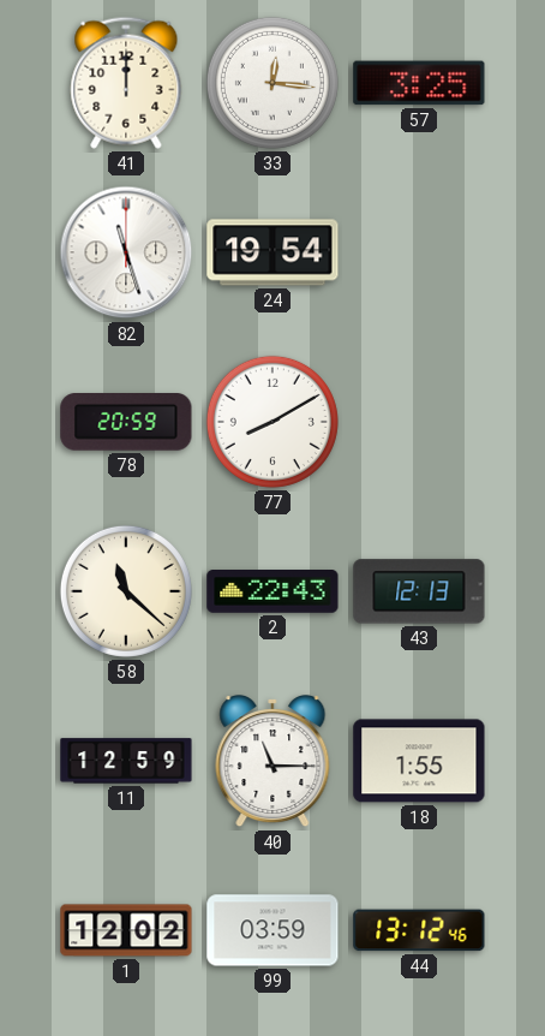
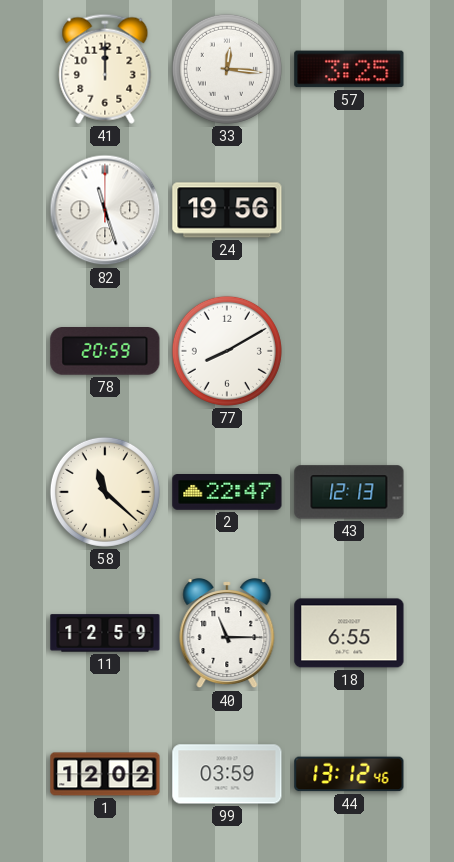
24: 19:54 -> 19:56 (227, 210)
2: 22:43 -> 22:47 (227, 493)
18: 1:55 -> 6:55 (349, 633)
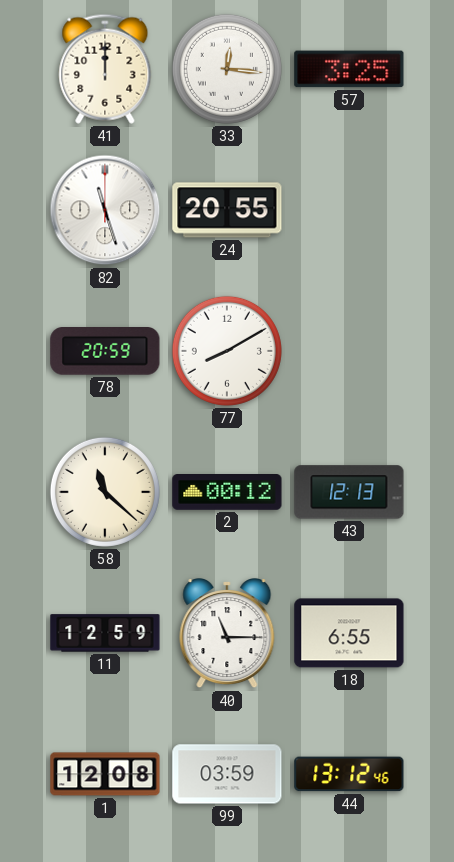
24: 19:56 -> 20:55 (227, 210)
2: 22:47 -> 00:12 (227, 493)
1: 12:02 -> 12:08 (105, 774)
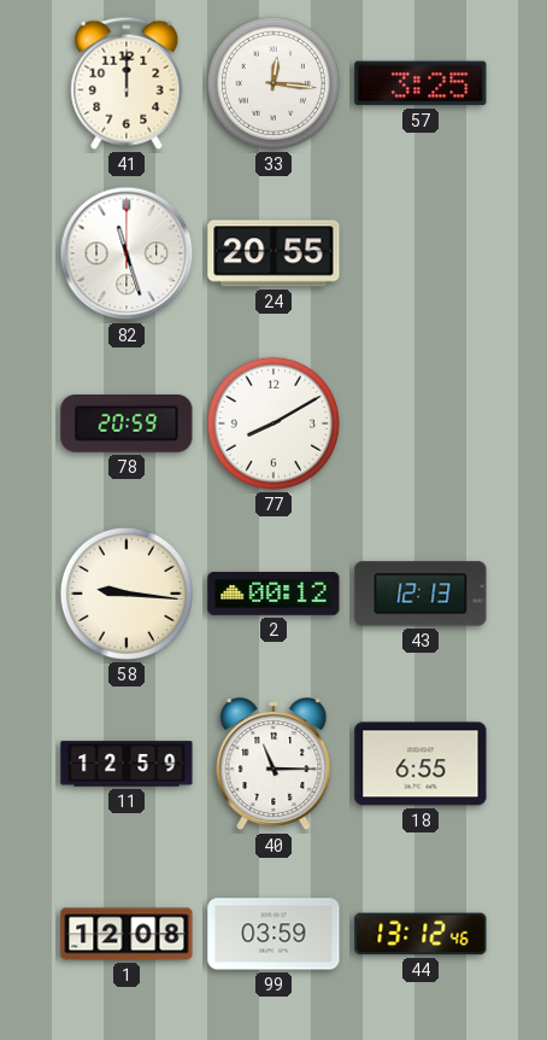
58: 11:22 -> 9:16 (127, 594)
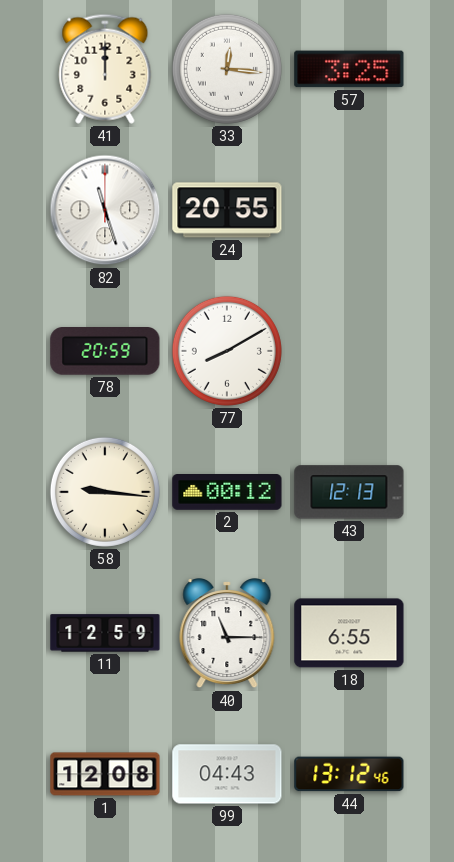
99: 03:59 -> 04:43 (227, 774)
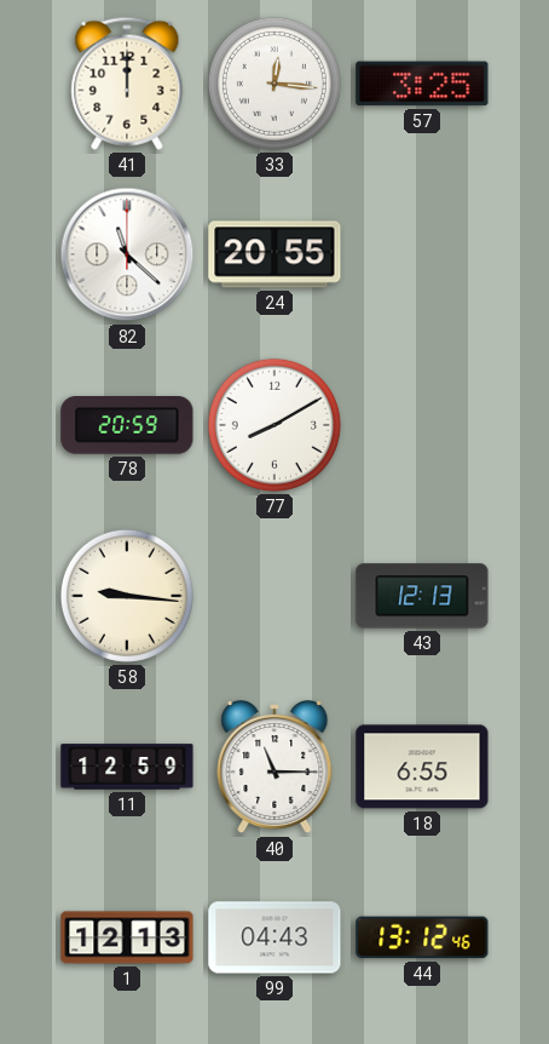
82: 11:27 -> 11:22 (127, 254)
2: 00:12 -> none (227, 493)
1: 12:08 -> 12:13 (127, 937)
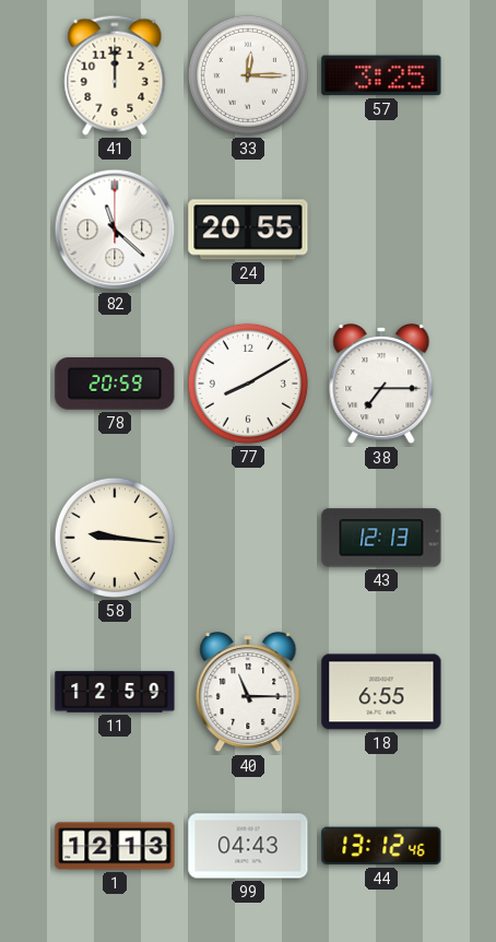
33: 12:16 -> 12:15 (248, 75)
38: none -> 7:15 (381, 385)
